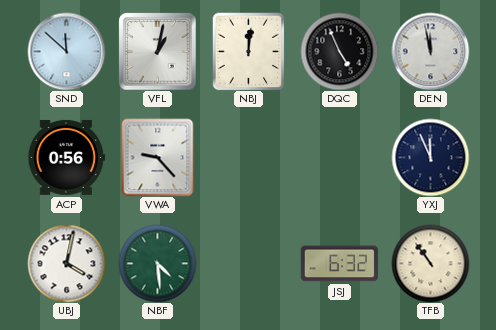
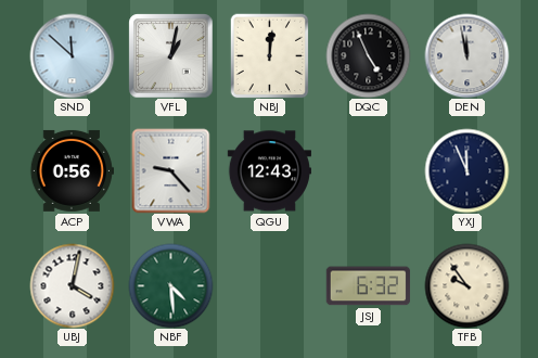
QGU: none -> 12:43 (269, 171)
TFB: 10:54 -> 9:54 (466, 285)
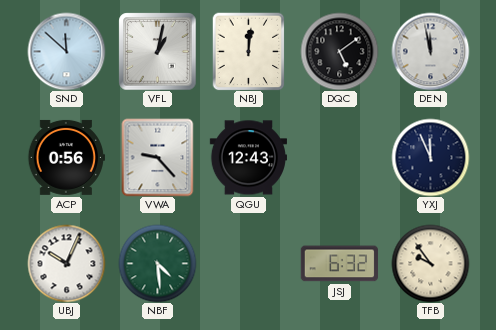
DQC: 4:56 -> 5:09 (339, 51)
UBJ: 4:02 -> 10:04 (66, 263)
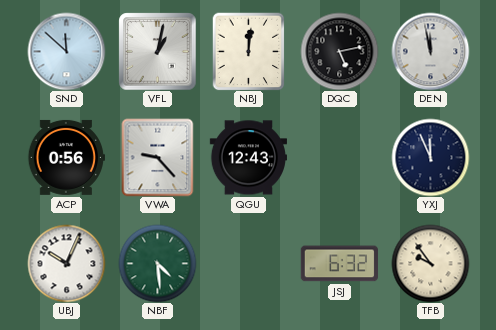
DQC: 5:09 -> 5:13 (339, 51)
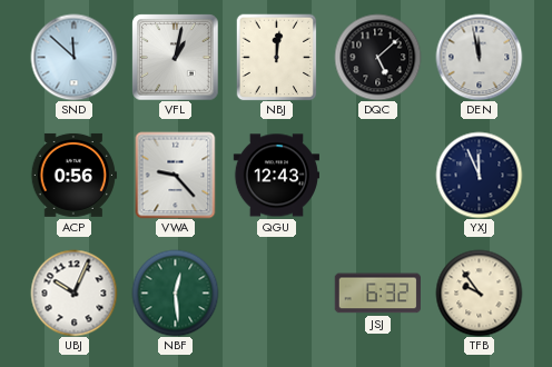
DQC: 5:13 -> 5:08 (377, 57)
NBF: 4:29 -> 12:29 (175, 292)
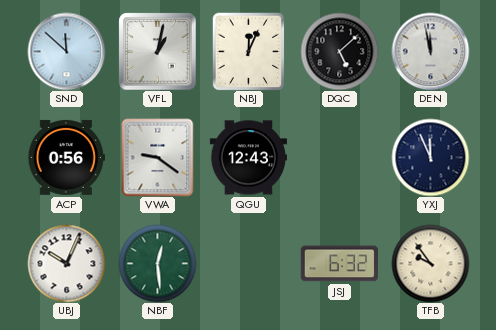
NBJ: 12:01 -> 12:04 (249, 51)
VWA: 9:23 -> 9:21 (158, 157)
